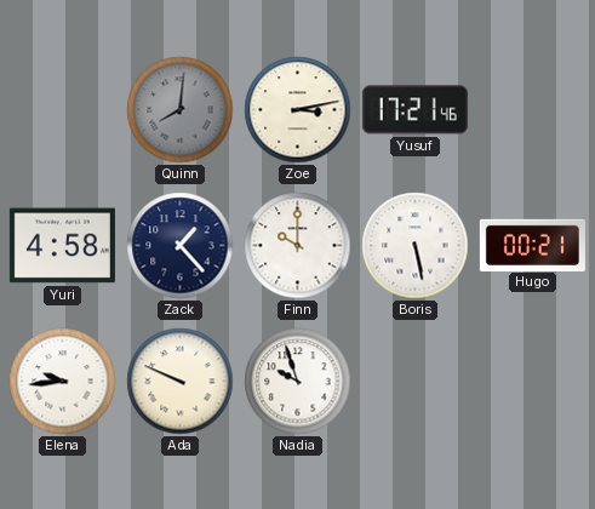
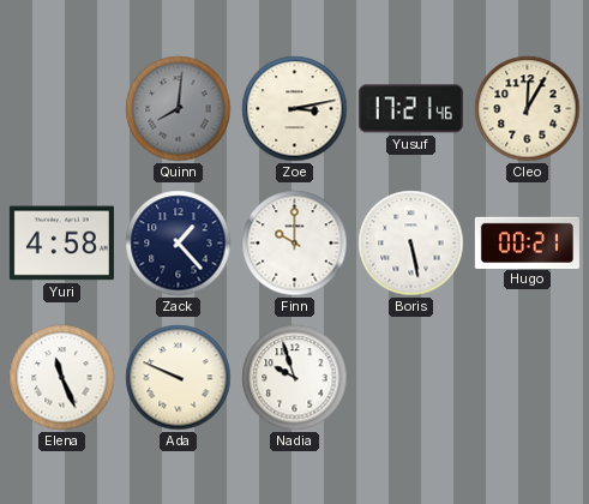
Cleo: none -> 12:05 (528, 109)
Elena: 9:44 -> 11:26 (62, 378)
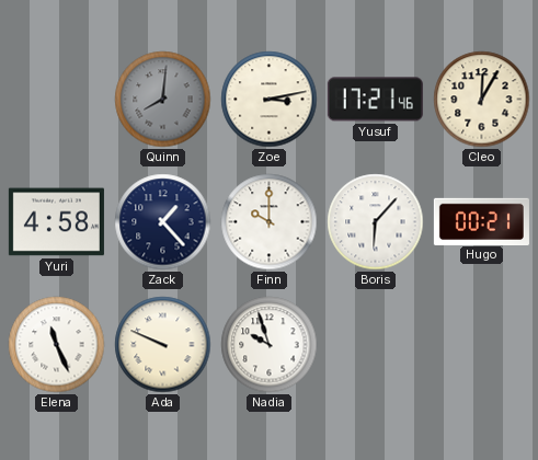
Boris: 5:28 -> 6:07 (376, 222)
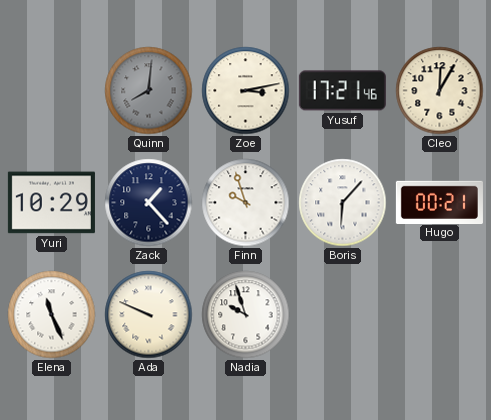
Yuri: 4:58 -> 10:29 (51, 203)
Finn: 10:00 -> 9:57 (246, 203)
